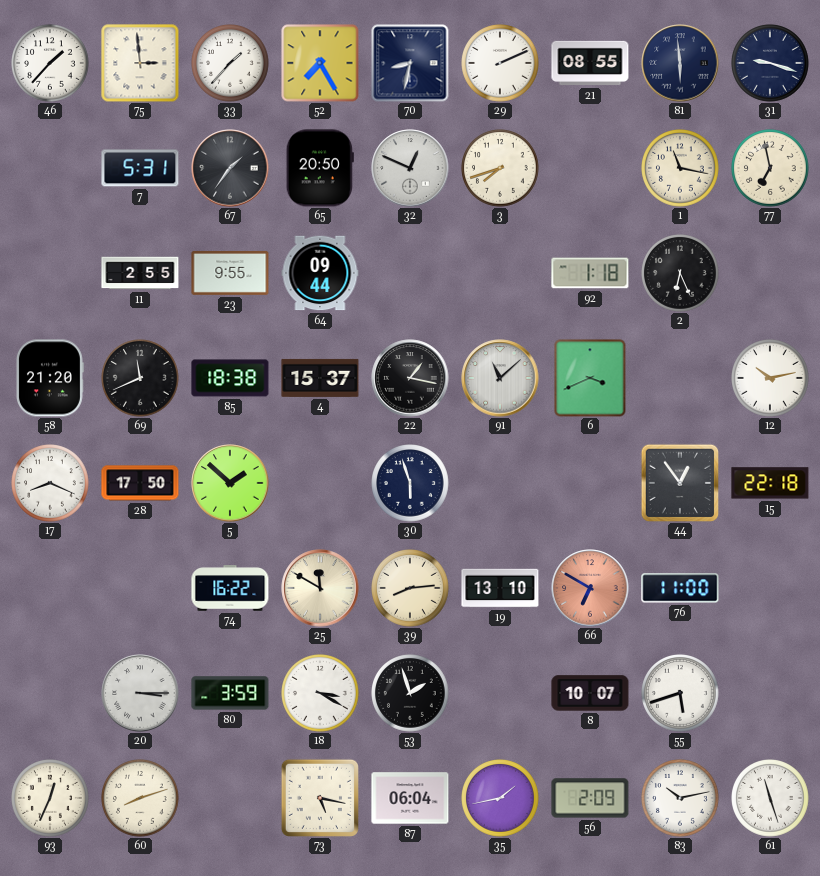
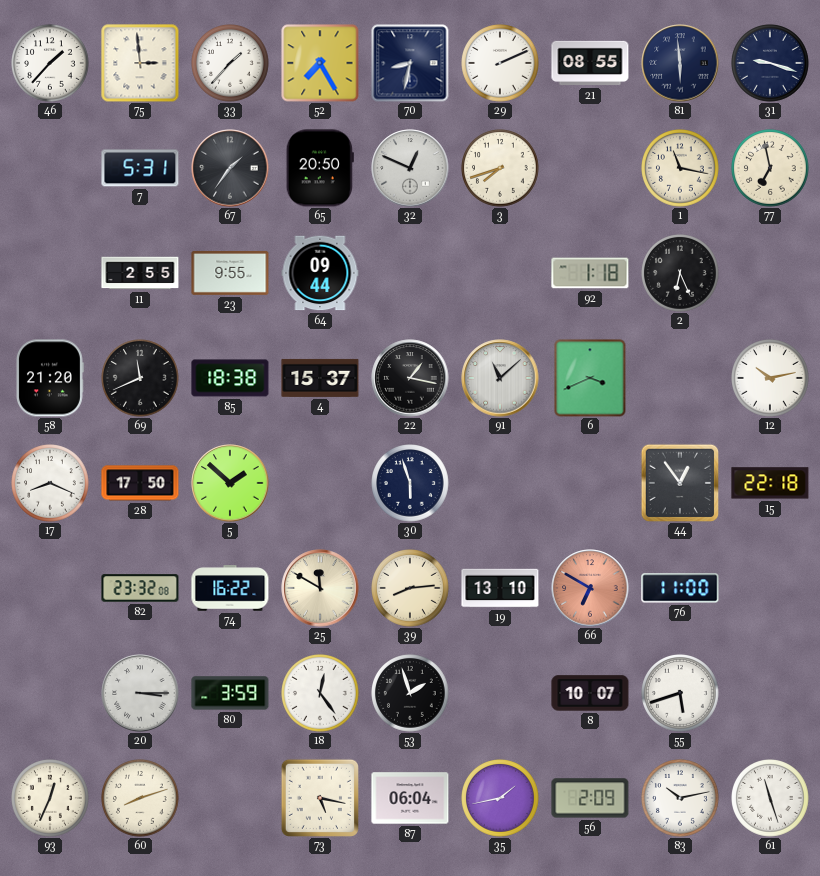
82: none -> 23:32 (140, 588)
18: 3:20 -> 12:24 (321, 694)
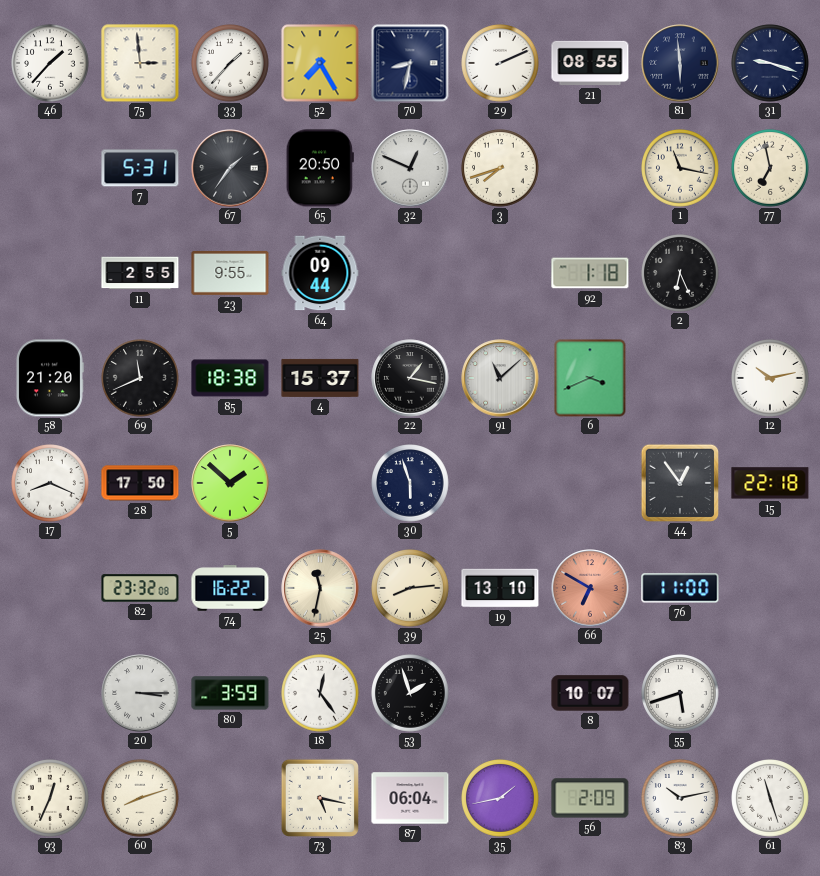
25: 11:50 -> 11:32 (320, 588)
